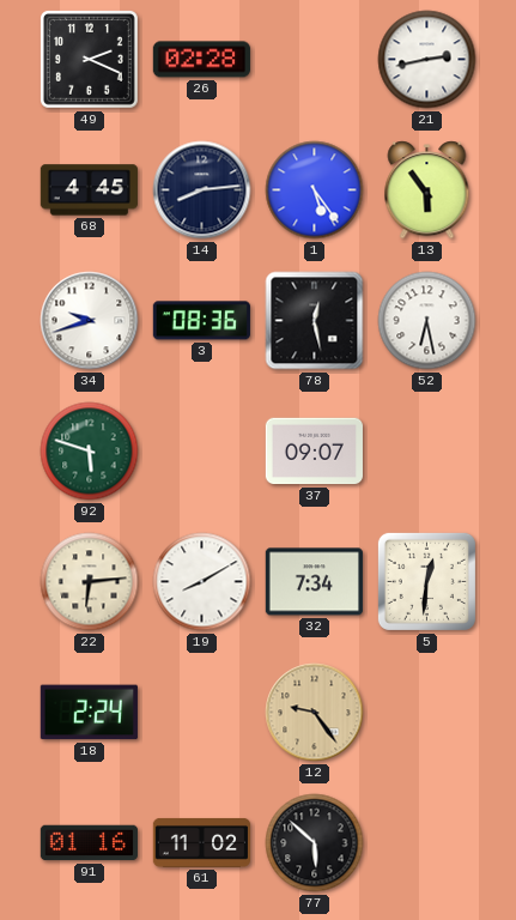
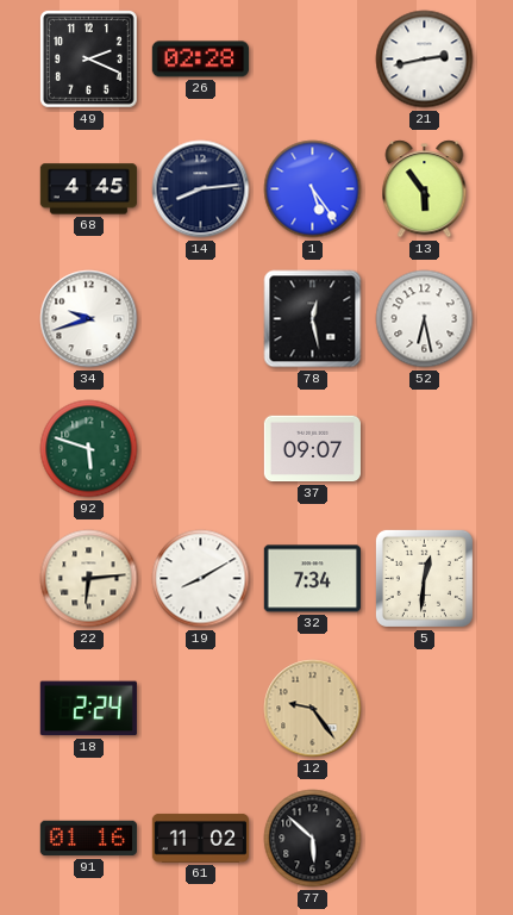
3: 08:36 -> none (201, 321)
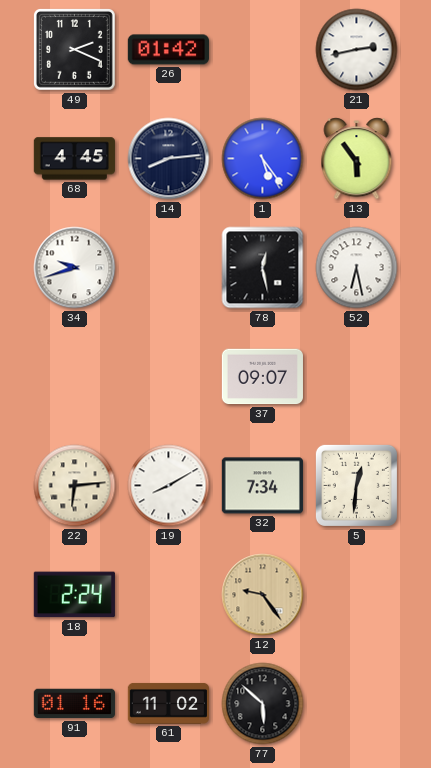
26: 02:28 -> 01:42 (168, 50)
92: 5:48 -> none (89, 449)
